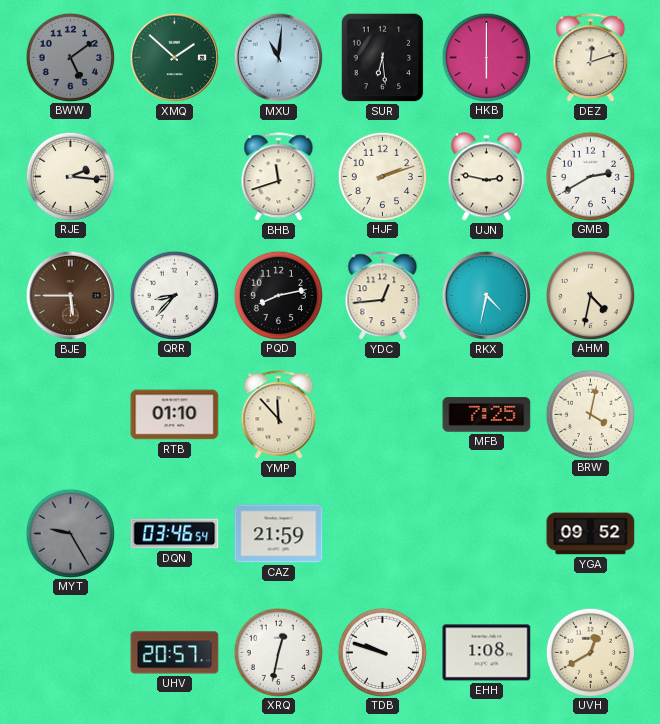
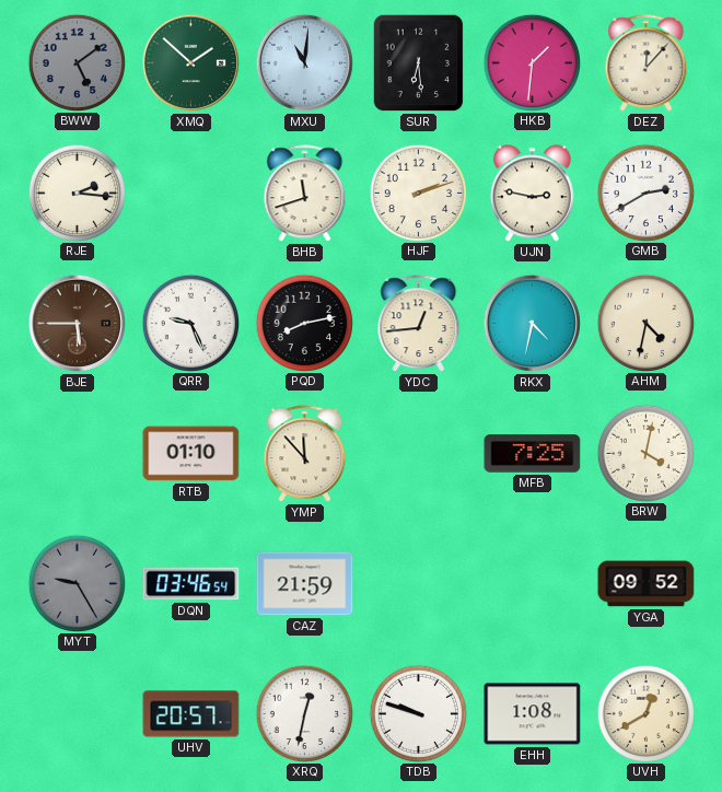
HKB: 6:00 -> 1:31 (532, 62)
DEZ: 12:12 -> 12:07 (647, 63)
QRR: 8:37 -> 9:26 (190, 323)
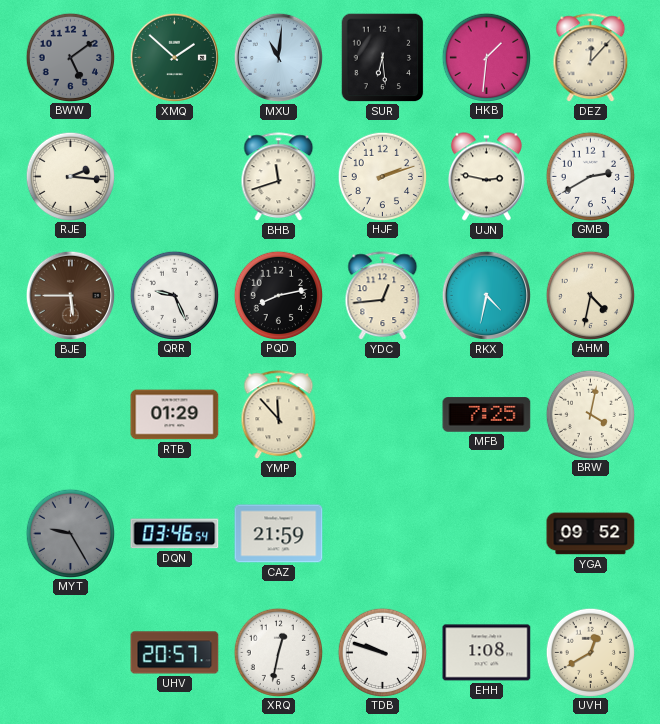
RTB: 01:10 -> 01:29 (175, 415)
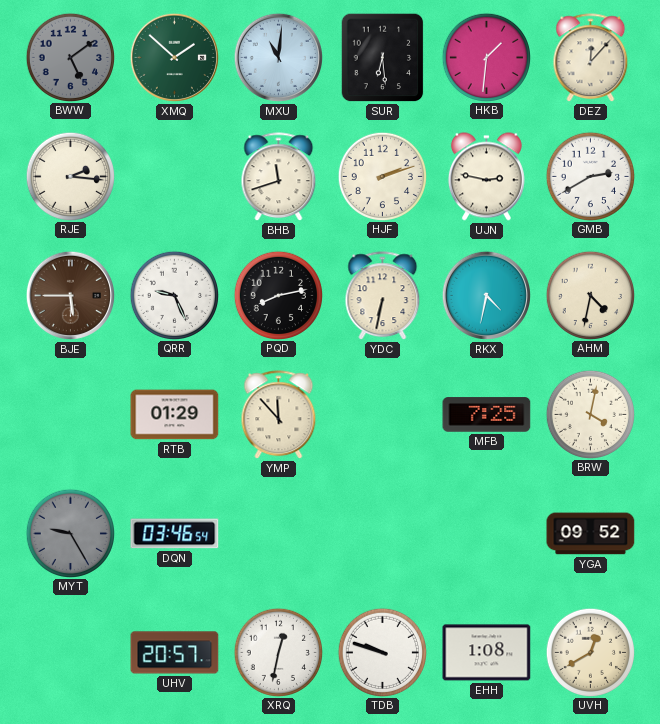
YDC: 12:44 -> 6:32 (383, 296)
CAZ: 21:59 -> none (279, 534)
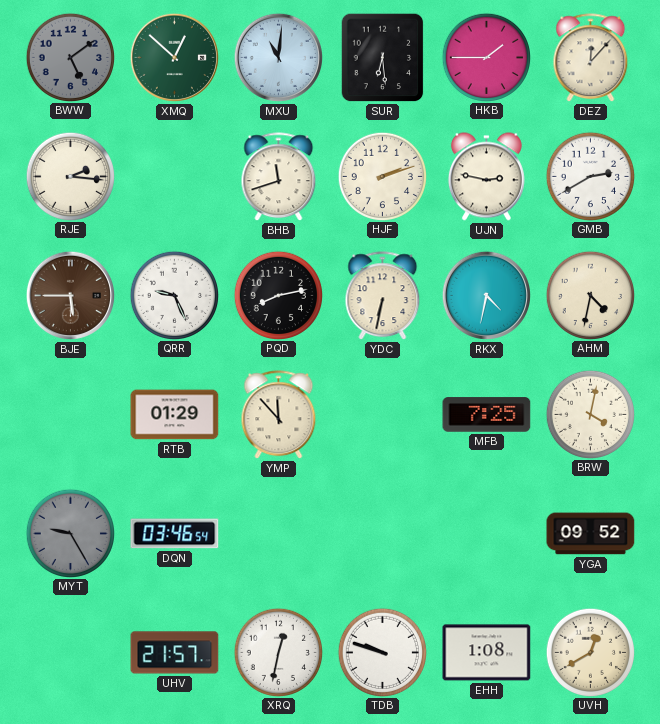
XMQ: 1:52 -> 12:52 (174, 57)
HKB: 1:31 -> 1:45 (486, 57)
UHV: 20:57 -> 21:57 (175, 653)
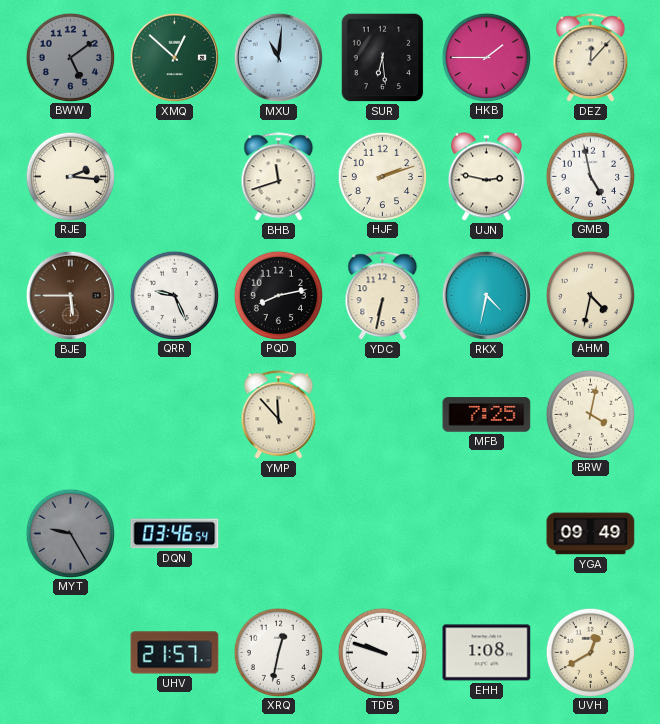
GMB: 2:40 -> 4:58 (590, 176)
RTB: 01:29 -> none (175, 415)
YGA: 09:52 -> 09:49 (591, 534)
